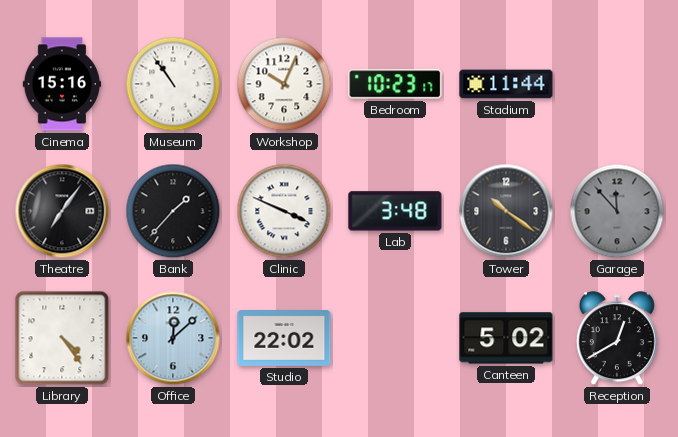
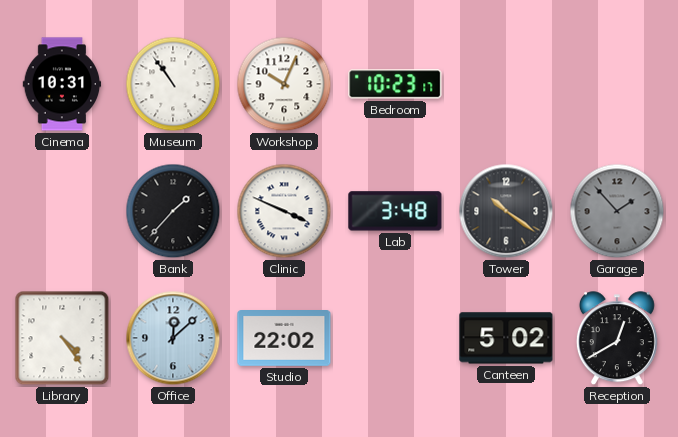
Cinema: 15:16 -> 10:31 (62, 84)
Stadium: 11:44 -> none (506, 84)
Theatre: 7:06 -> none (62, 211)
Garage: 11:53 -> 1:53 (617, 211)
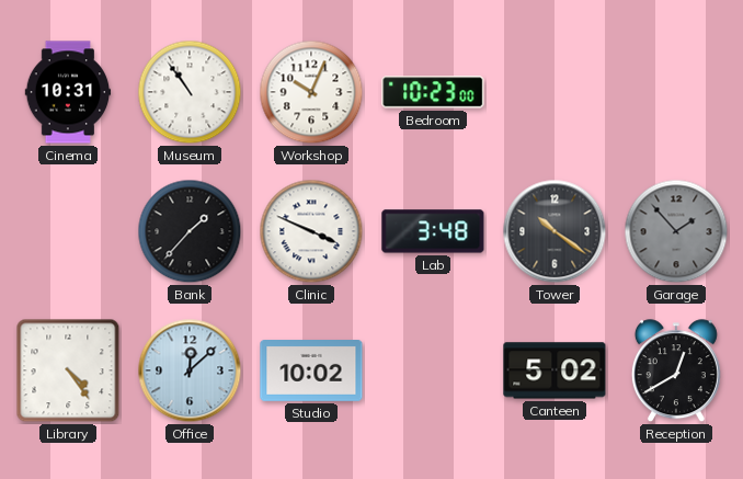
Bedroom: 10:23:17 -> 10:23:00 (433, 92)
Studio: 22:02 -> 10:02 (311, 372)
